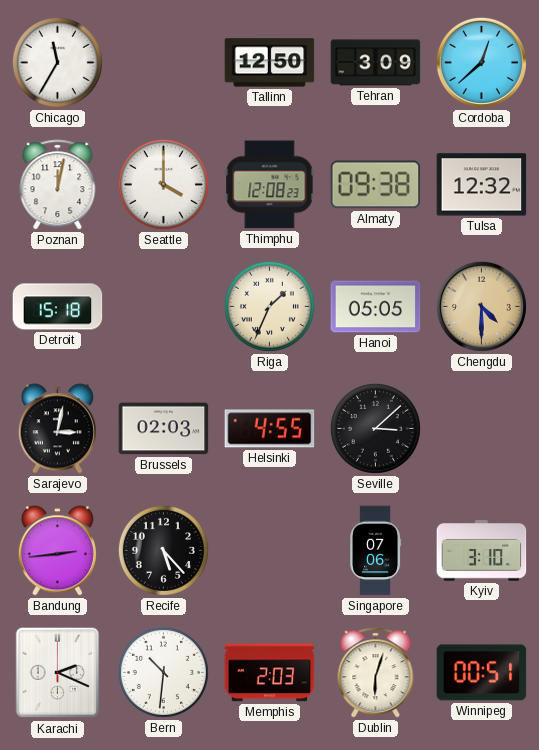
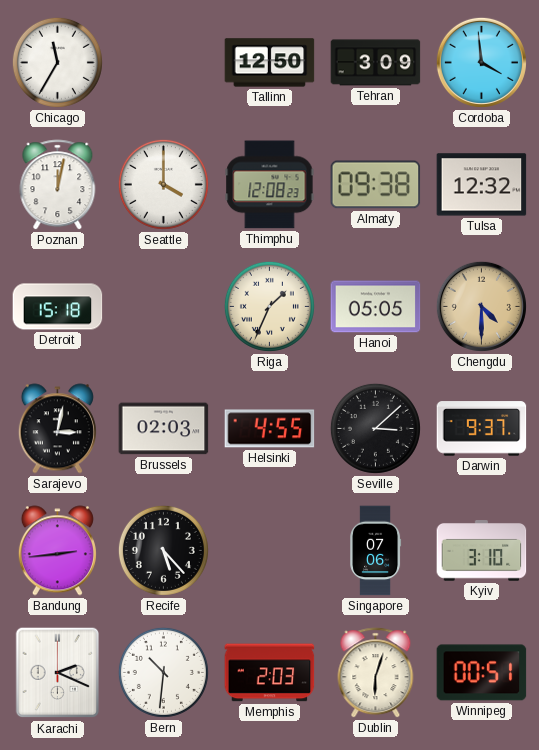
Cordoba: 12:38 -> 3:59 (481, 62)
Darwin: none -> 9:37 (482, 429)
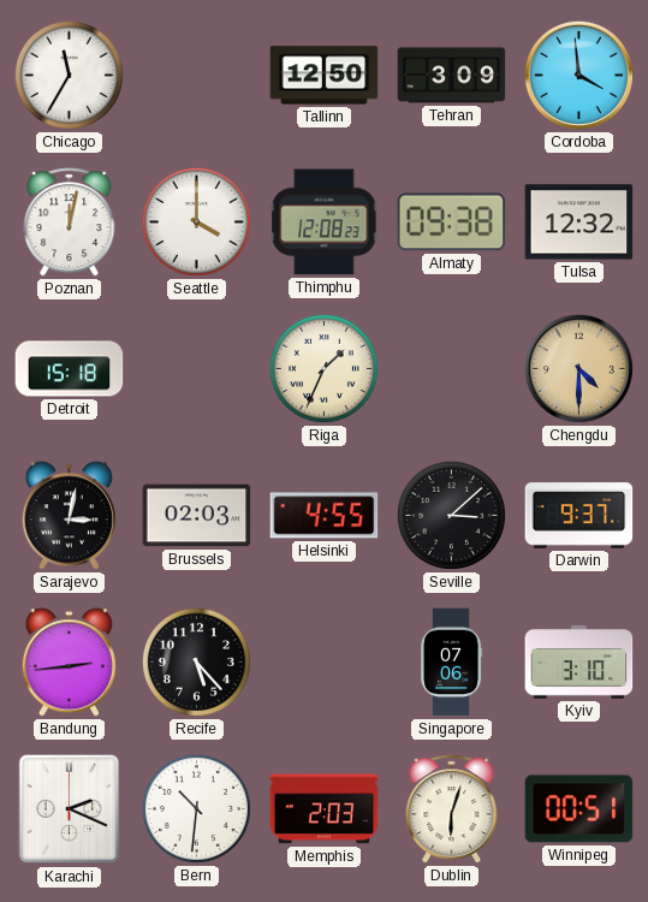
Hanoi: 05:05 -> none (376, 307)
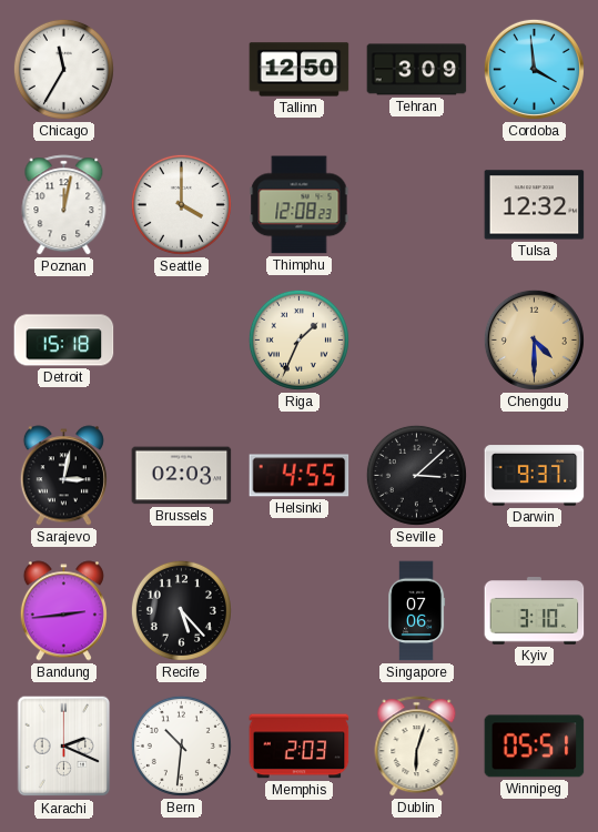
Almaty: 09:38 -> none (452, 222)
Winnipeg: 00:51 -> 05:51 (535, 747)
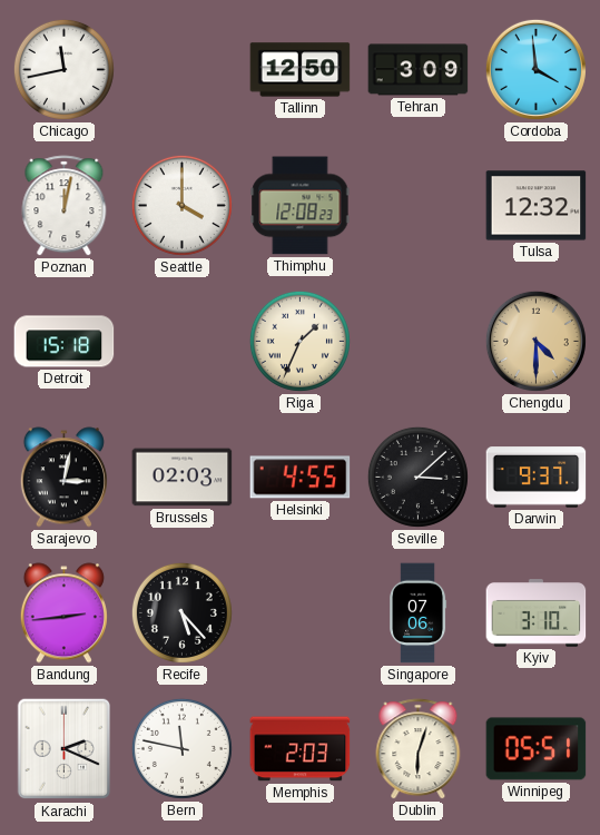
Chicago: 11:35 -> 11:43 (63, 69)
Bern: 10:31 -> 11:47 (181, 748)
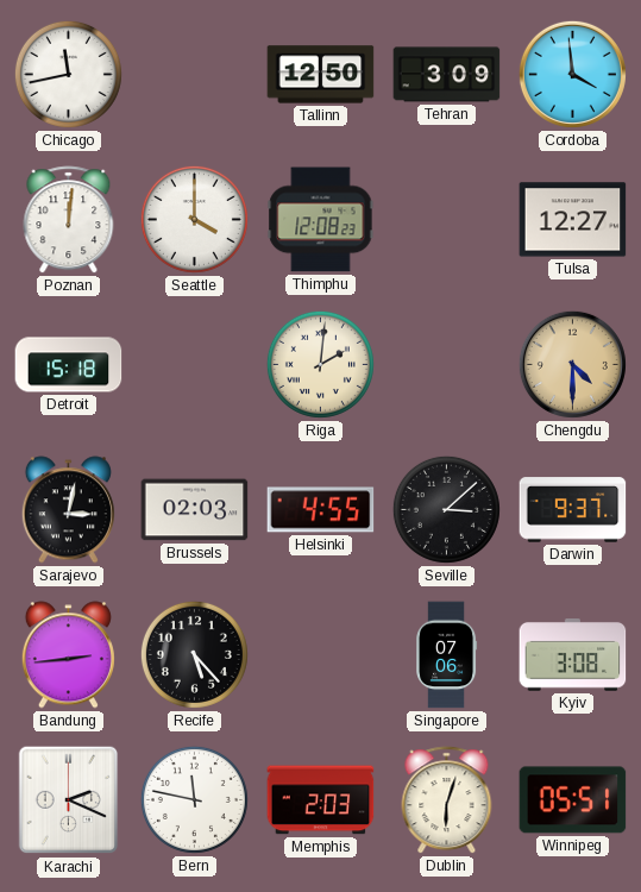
Poznan: 12:02 -> 12:01 (69, 220)
Tulsa: 12:32 -> 12:27 (573, 220)
Riga: 1:34 -> 2:01 (320, 364)
Kyiv: 3:10 -> 3:08 (573, 655)
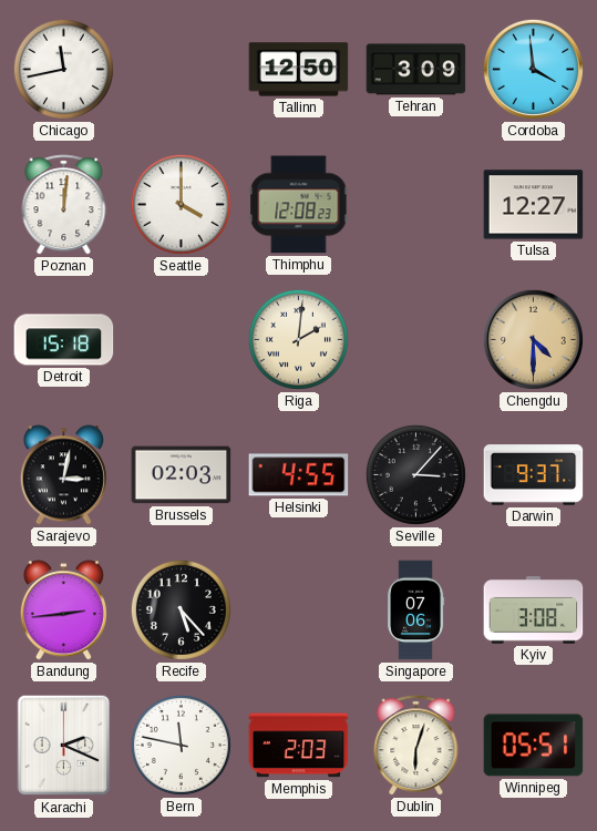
Seville: 3:08 -> 3:07 (415, 474)
